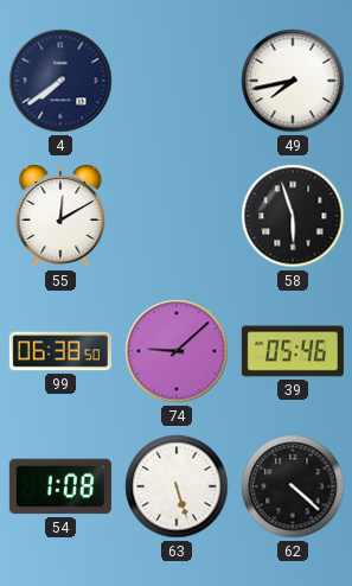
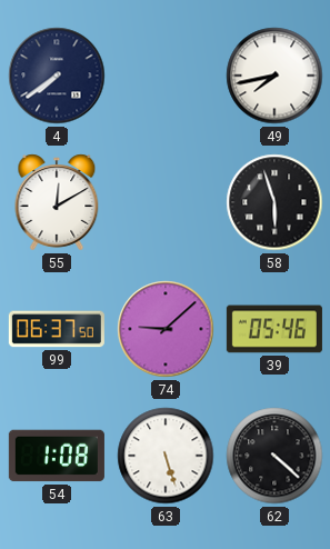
99: 06:38 -> 06:37 (57, 329)
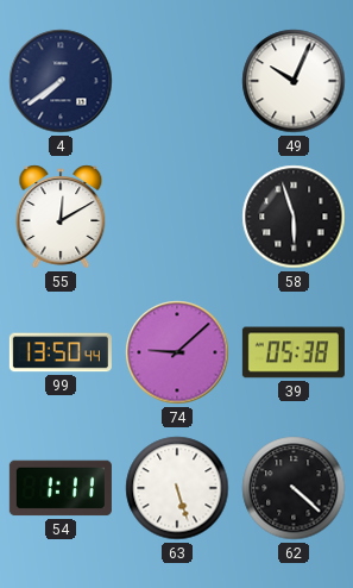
49: 7:43 -> 10:04 (294, 81)
99: 06:37 -> 13:50 (61, 352)
39: 05:46 -> 05:38 (294, 352)
54: 1:08 -> 1:11 (61, 488)
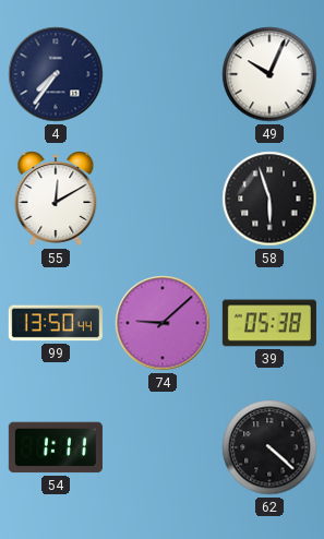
4: 7:39 -> 7:36 (56, 74)
63: 5:27 -> none (177, 488)
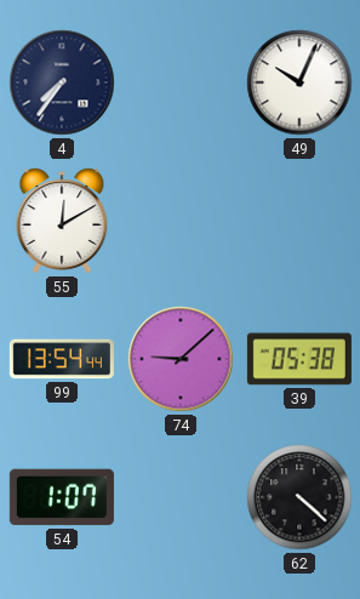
58: 5:57 -> none (269, 199)
99: 13:50 -> 13:54 (62, 359)
54: 1:11 -> 1:07 (62, 497)
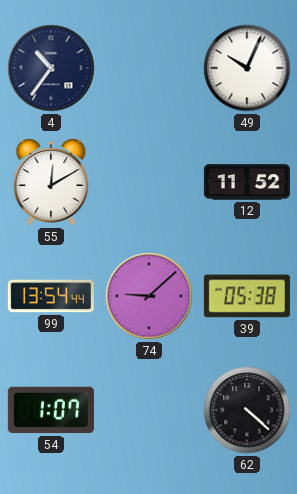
4: 7:36 -> 10:36 (51, 68)
12: none -> 11:52 (247, 182)
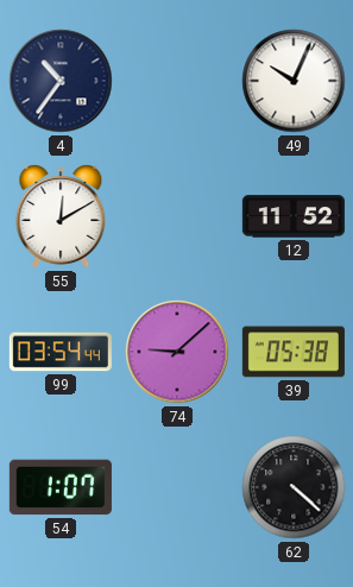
99: 13:54 -> 03:54 (61, 352)
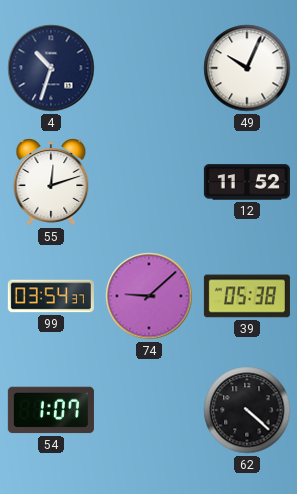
4: 10:36 -> 10:33 (51, 68)
55: 12:10 -> 12:12 (51, 182)
99: 03:54:44 -> 03:54:37 (51, 296)
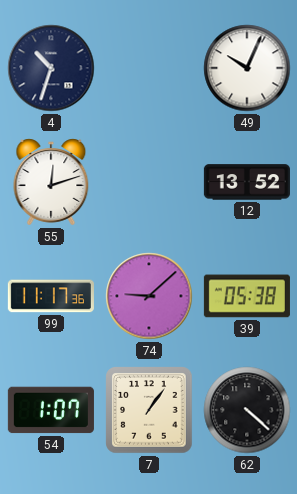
12: 11:52 -> 13:52 (247, 182)
99: 03:54 -> 11:17 (51, 296)
7: none -> 1:06 (149, 410)
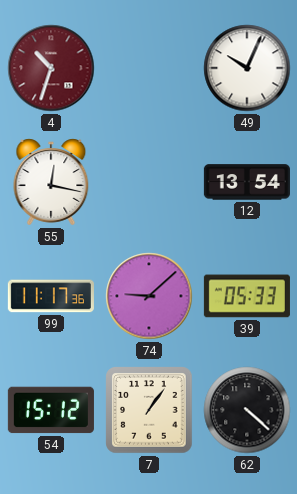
4 dial: navy -> burgundy (51, 68)
55: 12:12 -> 12:17 (51, 182)
12: 13:52 -> 13:54 (247, 182)
39: 05:38 -> 05:33 (247, 296)
54: 1:07 -> 15:12 (51, 410)
